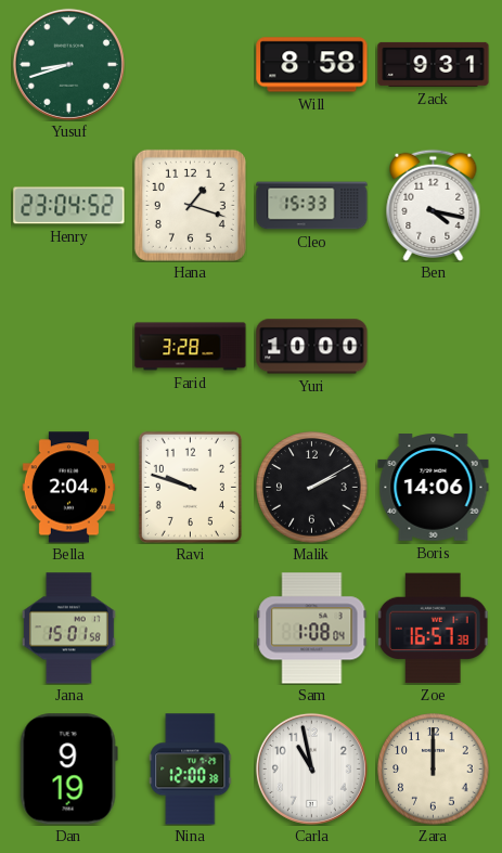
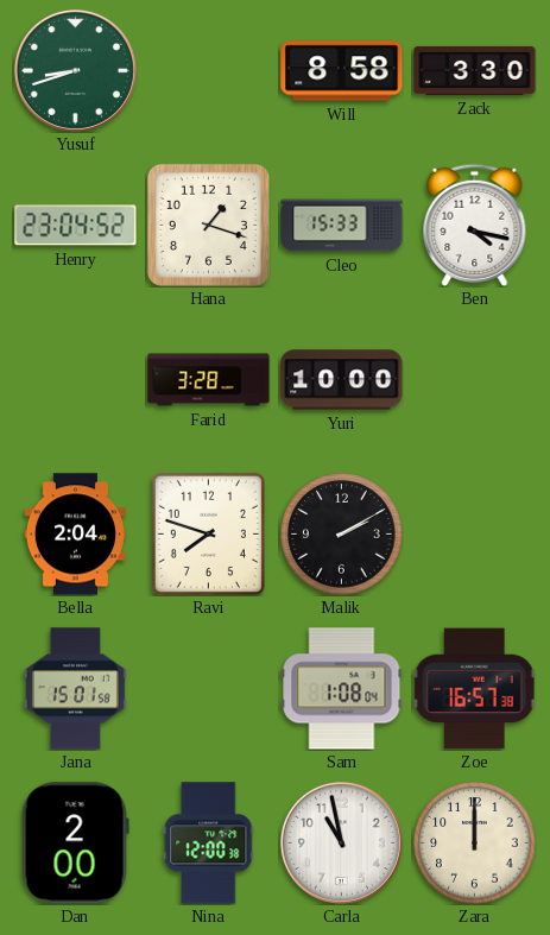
Zack: 9:31 -> 3:30 (475, 70)
Ravi: 9:48 -> 7:48 (208, 533)
Boris: 14:06 -> none (434, 488)
Dan: 9:19 -> 2:00 (75, 844)
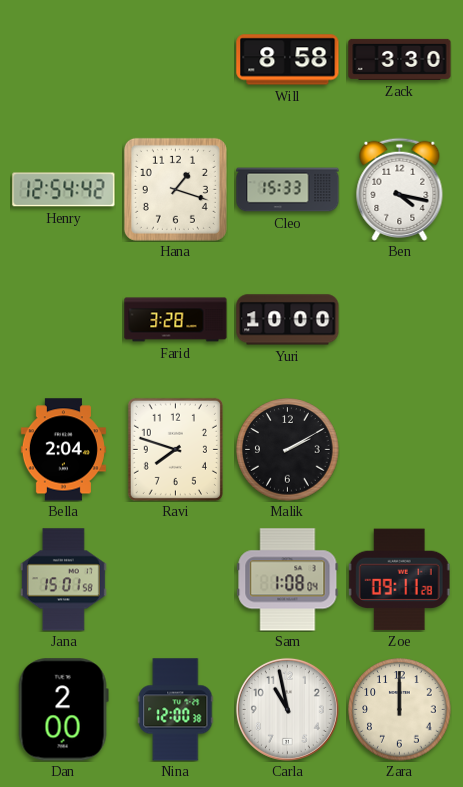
Yusuf: 8:42 -> none (75, 70)
Henry: 23:04 -> 12:54 (64, 190)
Zoe: 16:57 -> 09:11 (399, 580)
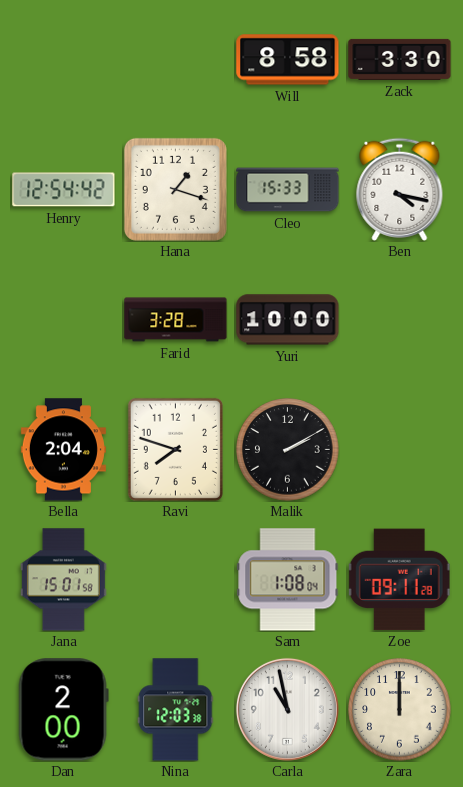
Nina: 12:00 -> 12:03 (176, 710)
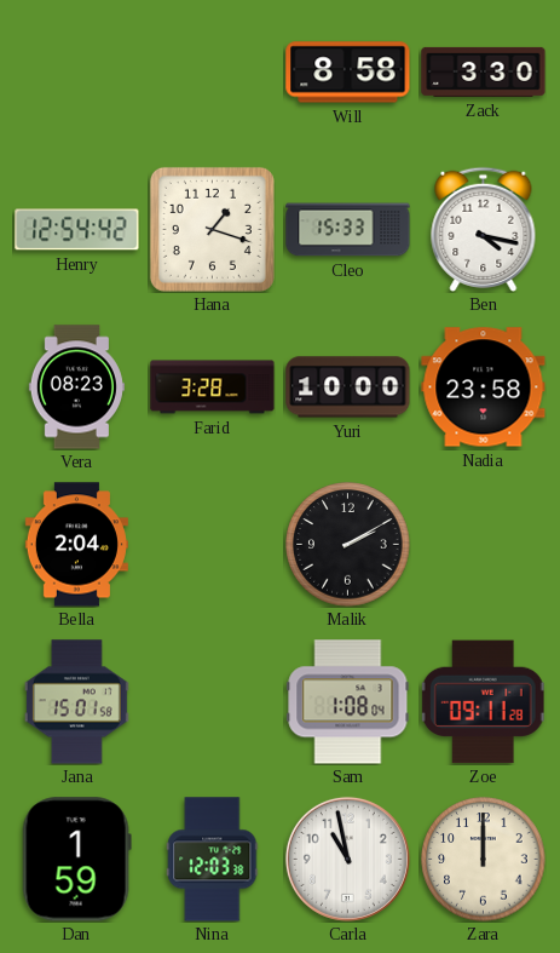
Vera: none -> 08:23 (76, 387)
Nadia: none -> 23:58 (484, 387)
Ravi: 7:48 -> none (175, 449)
Dan: 2:00 -> 1:59 (76, 860)
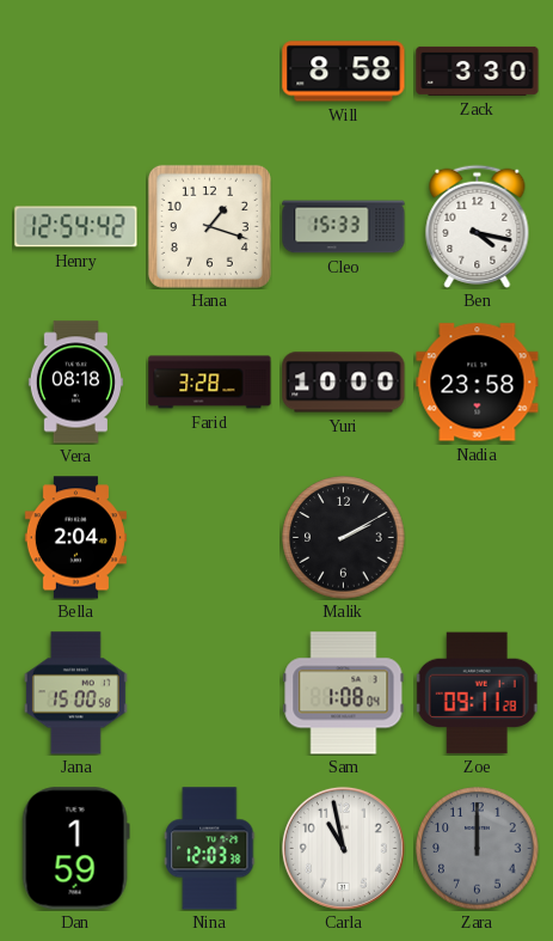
Vera: 08:23 -> 08:18 (75, 383)
Jana: 15:01 -> 15:00 (75, 693)
Zara dial: cream -> grey (478, 849)
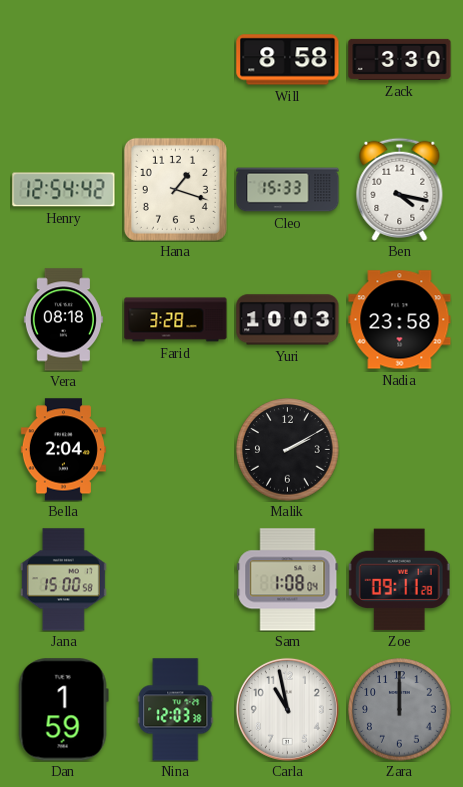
Yuri: 10:00 -> 10:03 (288, 320)
